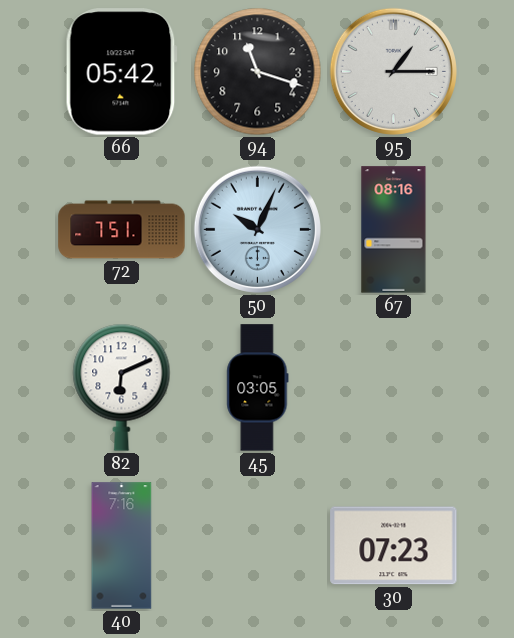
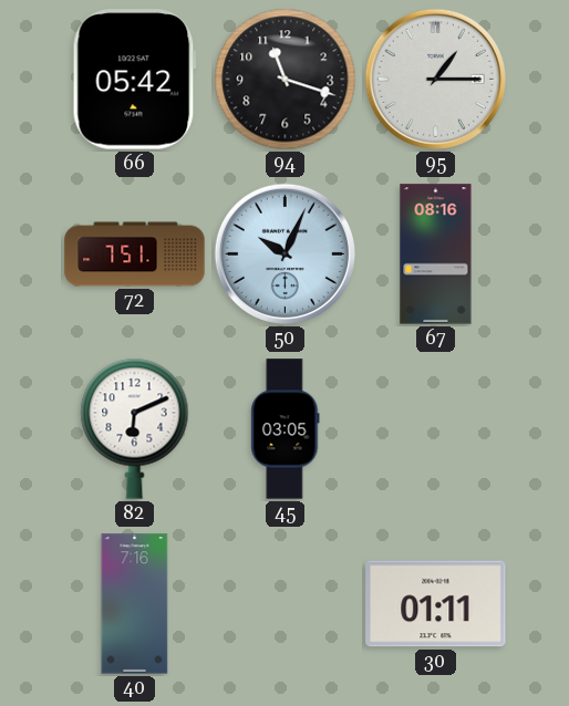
30: 07:23 -> 01:11 (436, 604)
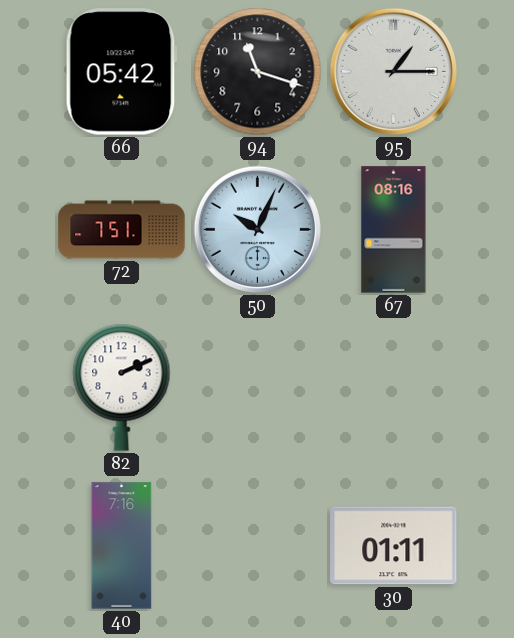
82: 6:11 -> 2:11 (122, 387)
45: 03:05 -> none (286, 429)
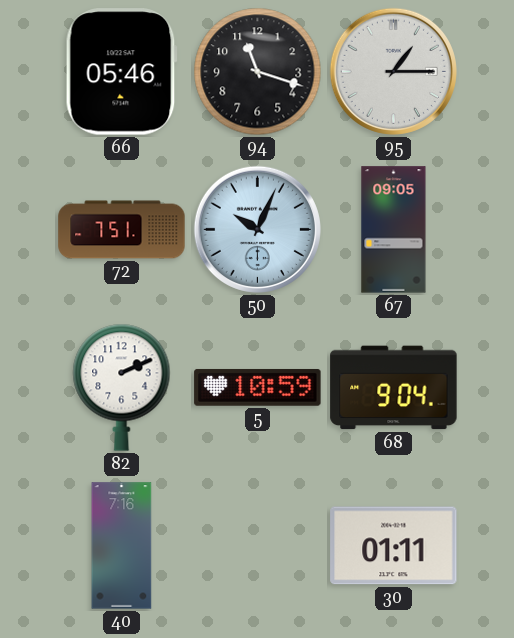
66: 05:42 -> 05:46 (121, 72)
67: 08:16 -> 09:05 (394, 230)
5: none -> 10:59 (258, 387)
68: none -> 9:04 (394, 388)
